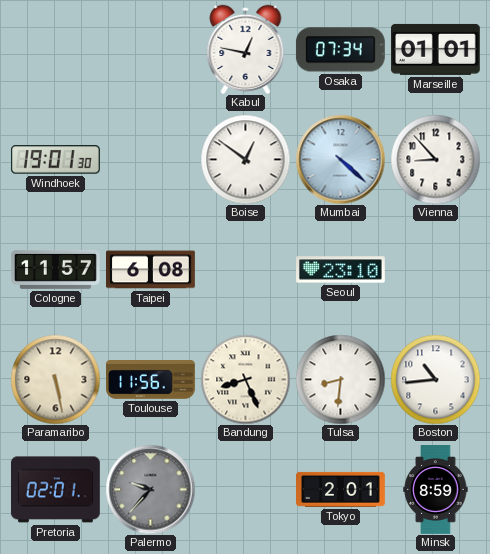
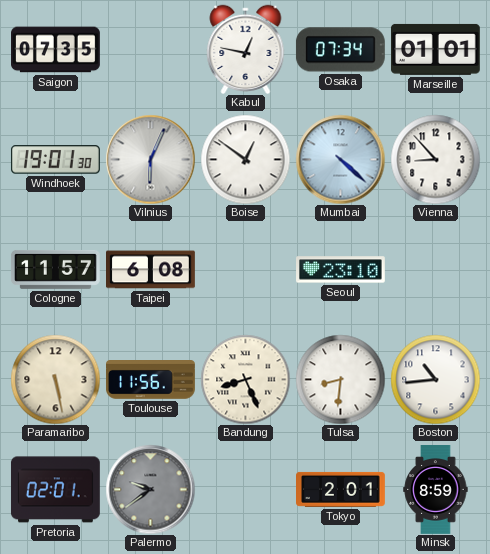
Saigon: none -> 07:35 (56, 50)
Vilnius: none -> 6:04 (150, 159)
Palermo: 9:37 -> 9:39 (150, 489)
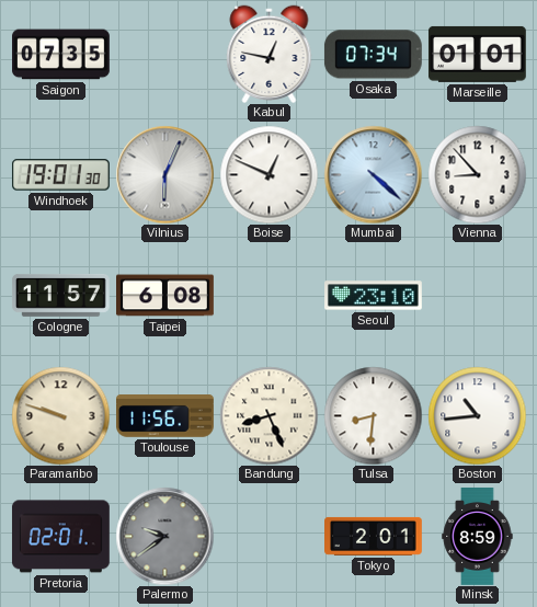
Boise: 12:51 -> 12:49 (268, 174)
Paramaribo: 5:28 -> 9:48 (60, 415)
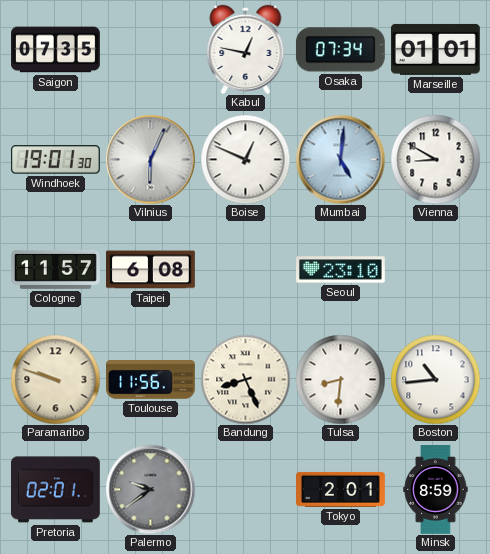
Mumbai: 4:22 -> 5:01 (340, 159)
Vienna: 8:53 -> 8:50 (435, 159)
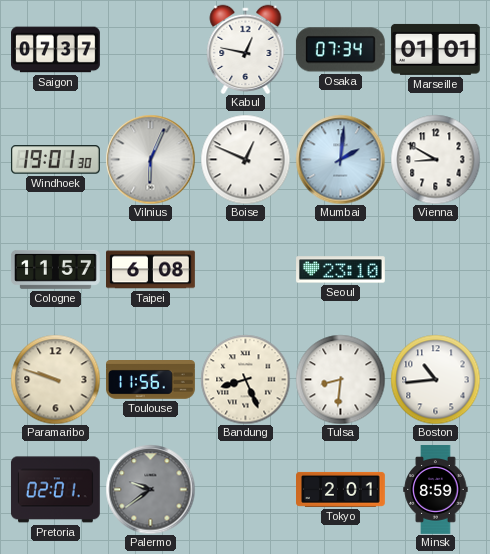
Saigon: 07:35 -> 07:37 (56, 50)
Mumbai: 5:01 -> 2:01 (340, 159)
